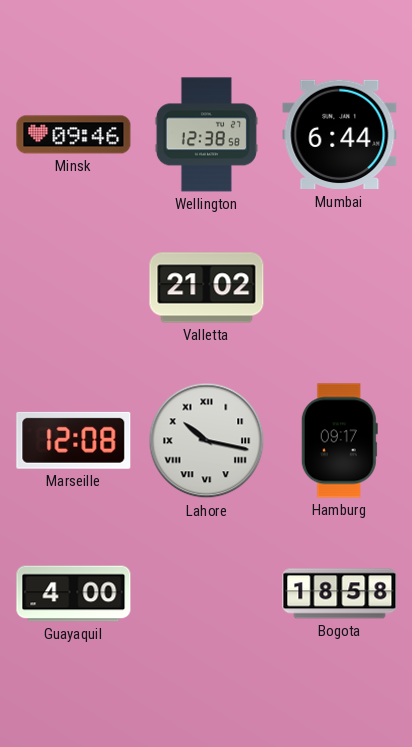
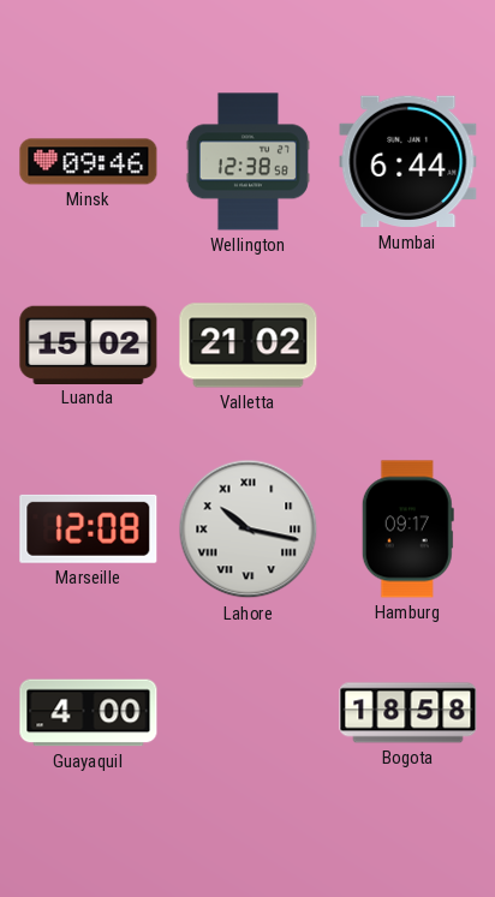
Luanda: none -> 15:02 (89, 345)
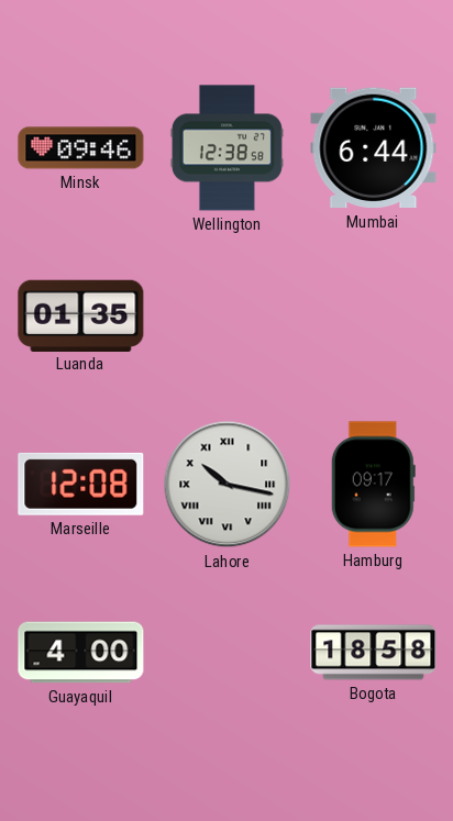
Luanda: 15:02 -> 01:35 (81, 315)
Valletta: 21:02 -> none (249, 346)
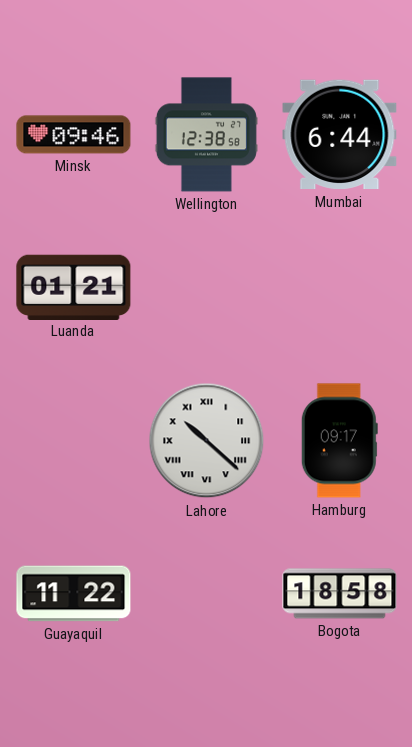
Luanda: 01:35 -> 01:21 (74, 287)
Marseille: 12:08 -> none (81, 484)
Lahore: 10:17 -> 10:22 (207, 441)
Guayaquil: 4:00 -> 11:22 (74, 594)
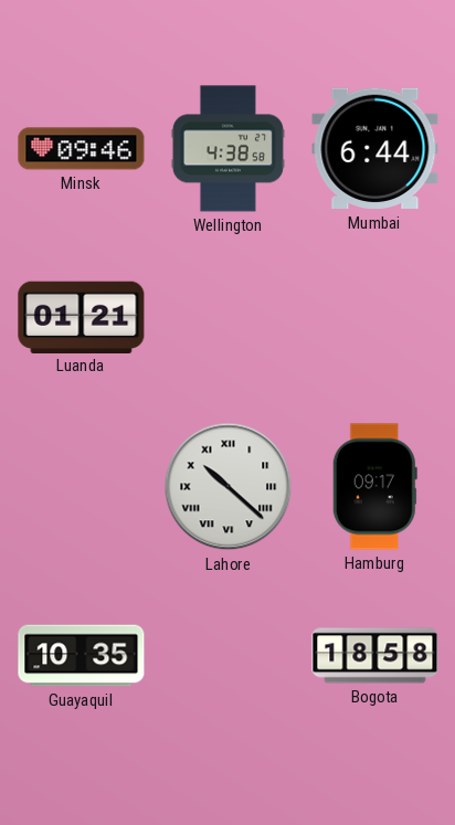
Wellington: 12:38 -> 4:38 (227, 149)
Guayaquil: 11:22 -> 10:35 (82, 656)
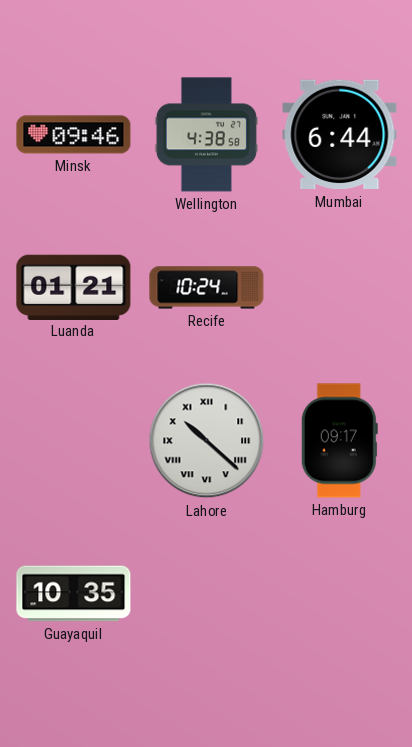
Recife: none -> 10:24 (207, 288)
Bogota: 18:58 -> none (375, 656)
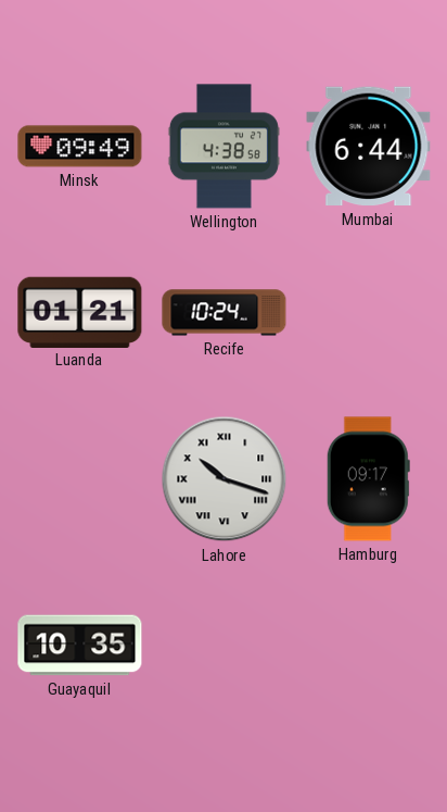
Minsk: 09:46 -> 09:49 (80, 147)
Lahore: 10:22 -> 10:18 (225, 479)
